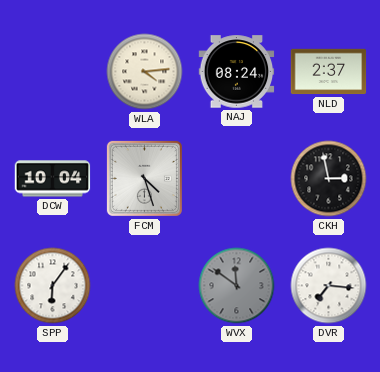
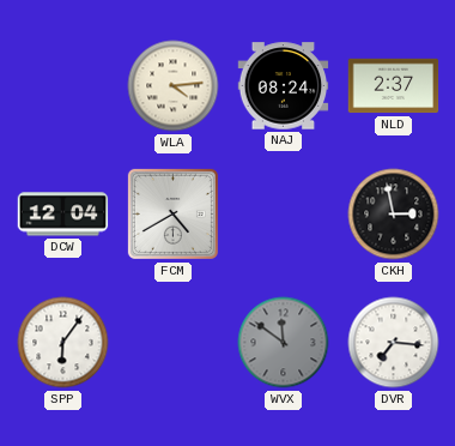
DCW: 10:04 -> 12:04 (63, 215)
FCM: 4:27 -> 4:40 (172, 213)
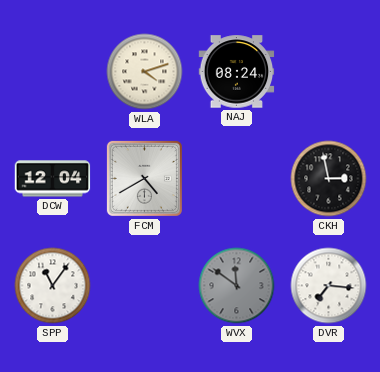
WLA: 4:14 -> 4:12 (145, 72)
NLD: 2:37 -> none (394, 86)
SPP: 6:06 -> 11:06 (53, 286)
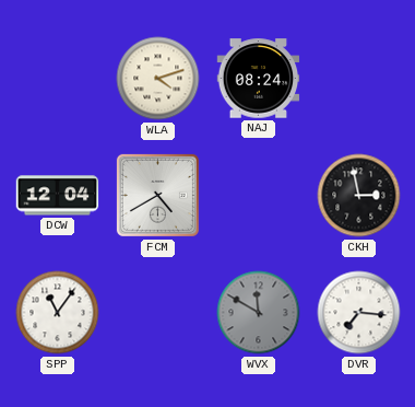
WVX: 11:51 -> 11:50 (259, 313)
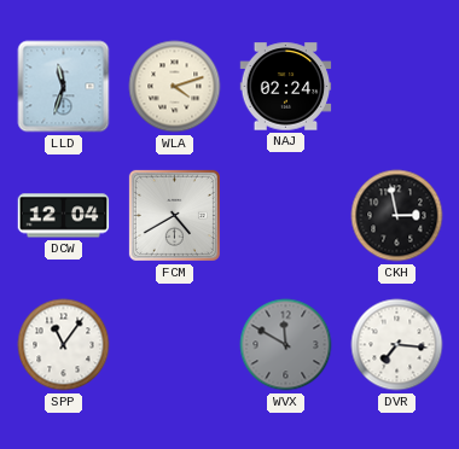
LLD: none -> 11:33 (64, 87)
NAJ: 08:24 -> 02:24 (286, 87)
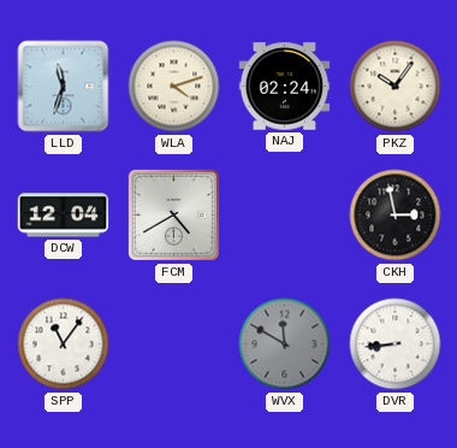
PKZ: none -> 10:06 (396, 87)
DVR: 7:16 -> 8:44 (396, 344)
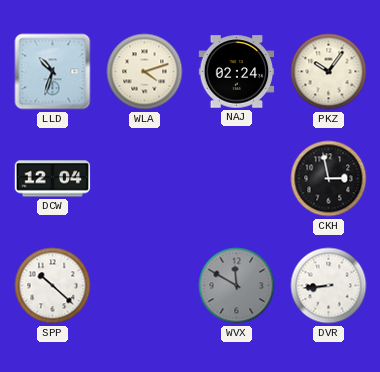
LLD: 11:33 -> 10:33 (53, 72)
FCM: 4:40 -> none (173, 214)
SPP: 11:06 -> 10:22 (53, 286)
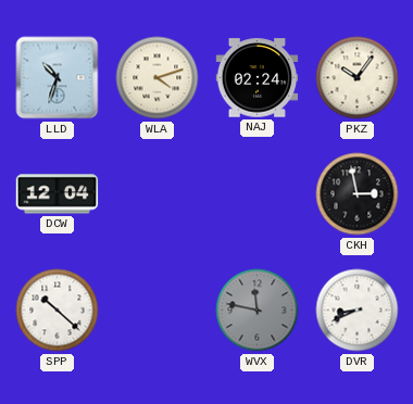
WVX: 11:50 -> 11:47 (258, 311)
DVR: 8:44 -> 8:41 (358, 311)
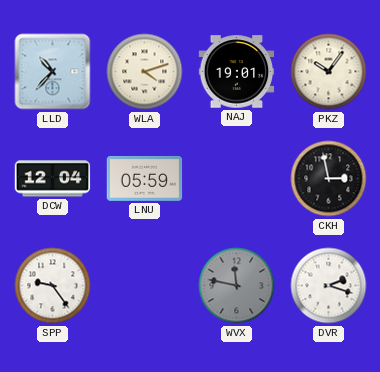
LLD: 10:33 -> 10:37 (53, 72)
NAJ: 02:24 -> 19:01 (237, 72)
LNU: none -> 05:59 (145, 178)
SPP: 10:22 -> 9:24 (53, 286)
DVR: 8:41 -> 2:18 (329, 286)
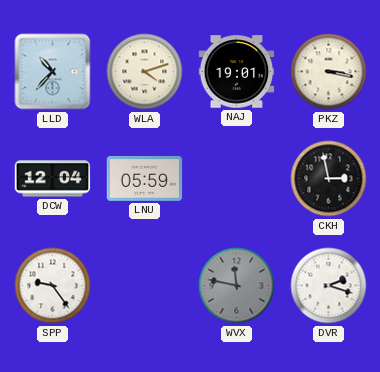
PKZ: 10:06 -> 3:17 (329, 72)
